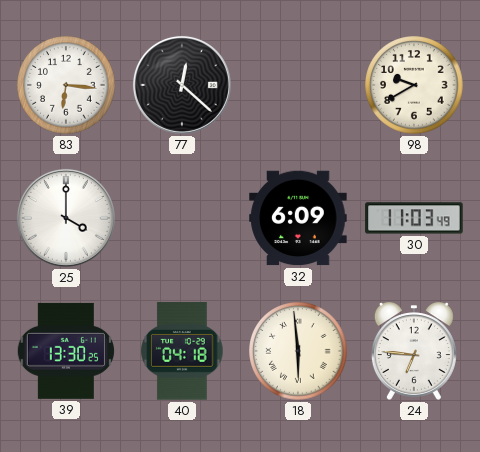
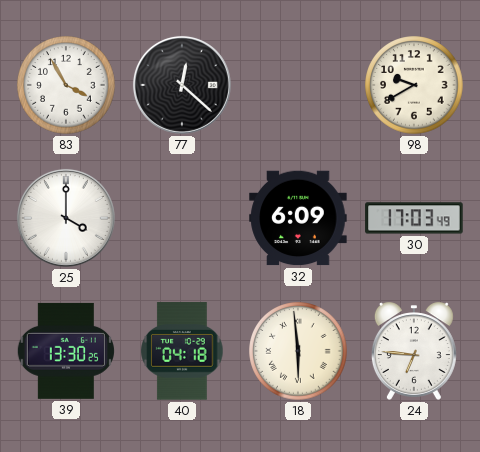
83: 6:16 -> 3:55 (66, 85)
30: 11:03 -> 17:03 (414, 218)
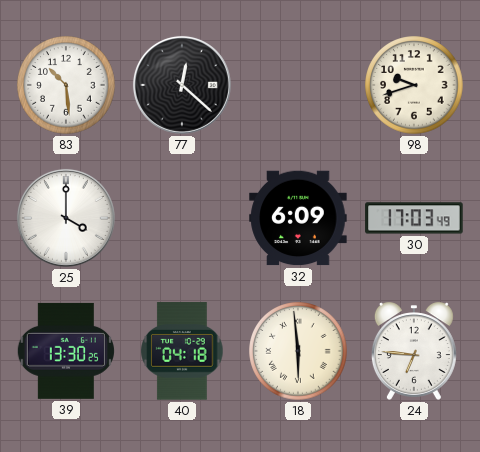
83: 3:55 -> 10:29 (66, 85)
98: 9:40 -> 9:42 (414, 85)
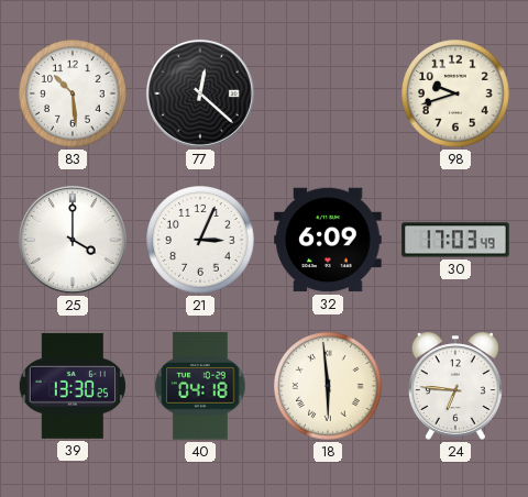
21: none -> 3:04 (200, 240)
